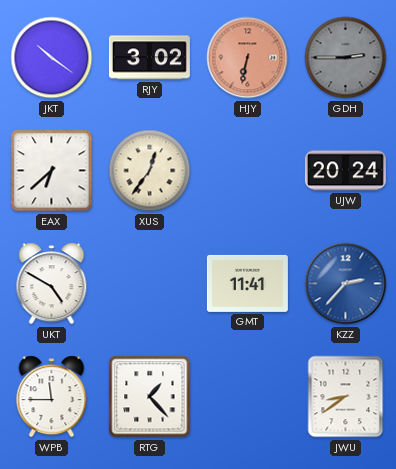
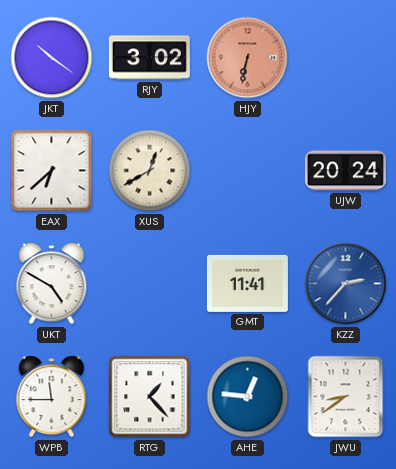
GDH: 2:45 -> none (346, 58)
XUS: 12:36 -> 12:40 (150, 171)
AHE: none -> 12:46 (248, 397)
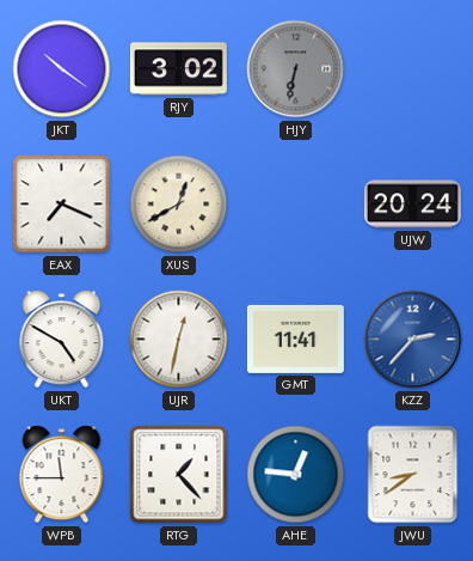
HJY dial: salmon -> grey (296, 69)
EAX: 6:38 -> 7:19 (62, 205)
UJR: none -> 12:32 (179, 340)
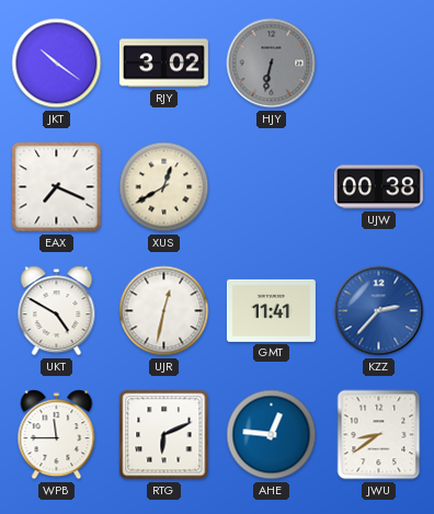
UJW: 20:24 -> 00:38 (378, 187)
RTG: 1:23 -> 6:11 (164, 435)
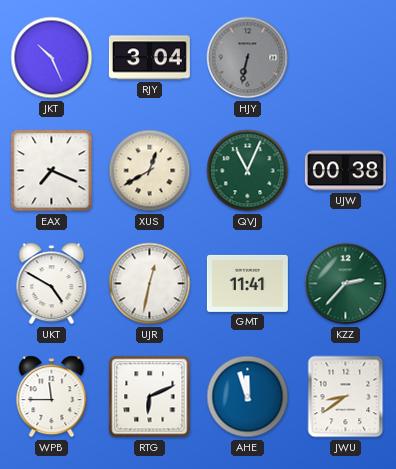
JKT: 10:21 -> 10:26 (52, 58)
RJY: 3:02 -> 3:04 (149, 58)
QVJ: none -> 11:04 (248, 171)
KZZ dial: blue -> green (346, 284)
AHE: 12:46 -> 11:57 (248, 397)
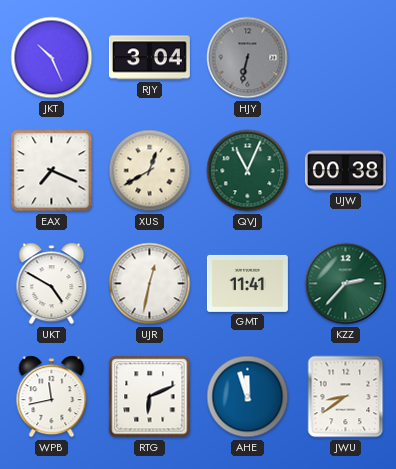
WPB: 11:45 -> 11:43 (52, 397)
